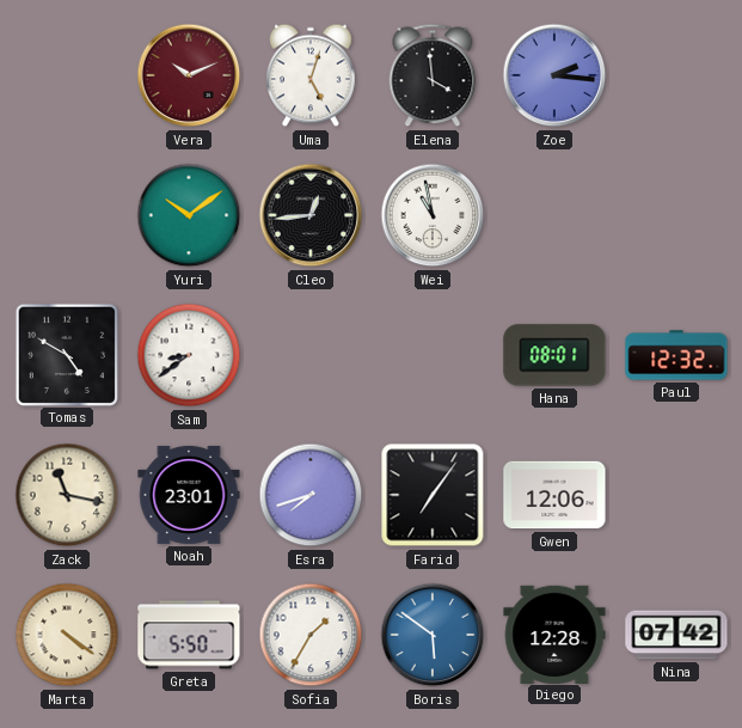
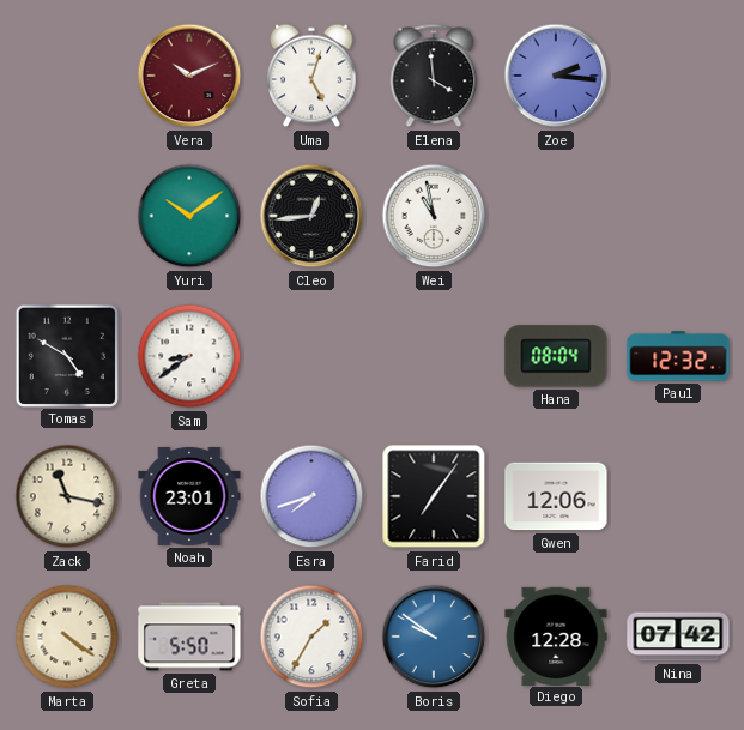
Hana: 08:01 -> 08:04 (556, 356)
Boris: 5:51 -> 9:51 (434, 637)
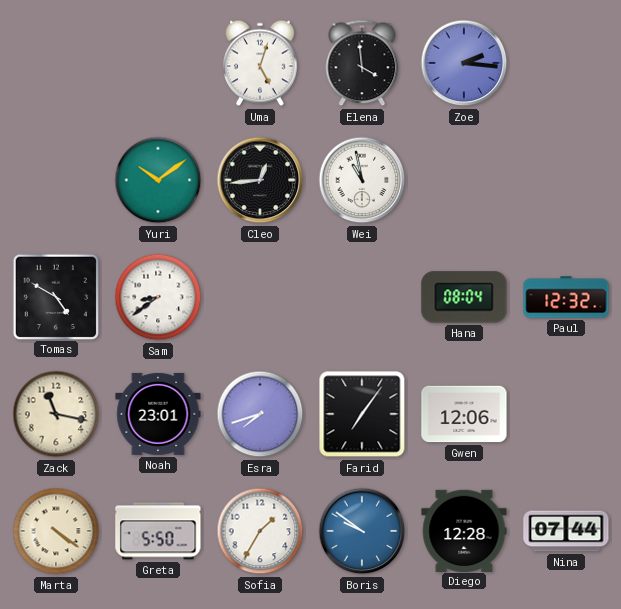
Vera: 10:11 -> none (189, 76)
Nina: 07:42 -> 07:44 (566, 531)
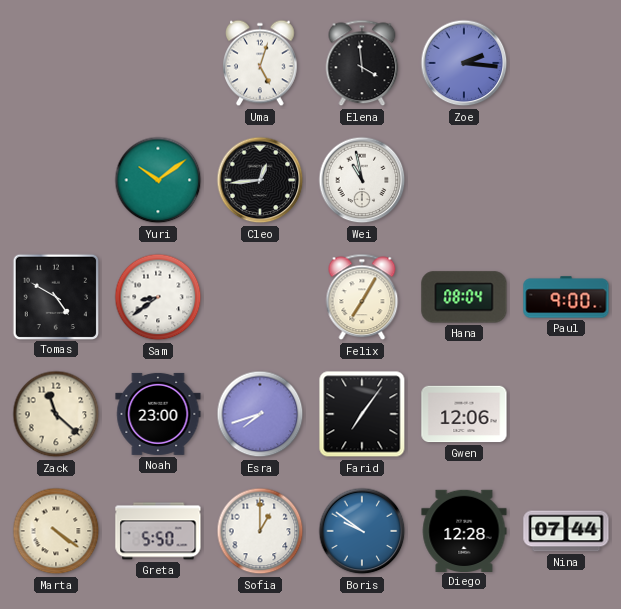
Felix: none -> 7:05 (362, 297)
Paul: 12:32 -> 9:00 (566, 297)
Zack: 11:17 -> 11:22 (56, 414)
Noah: 23:01 -> 23:00 (158, 414)
Sofia: 1:35 -> 1:00 (260, 531)
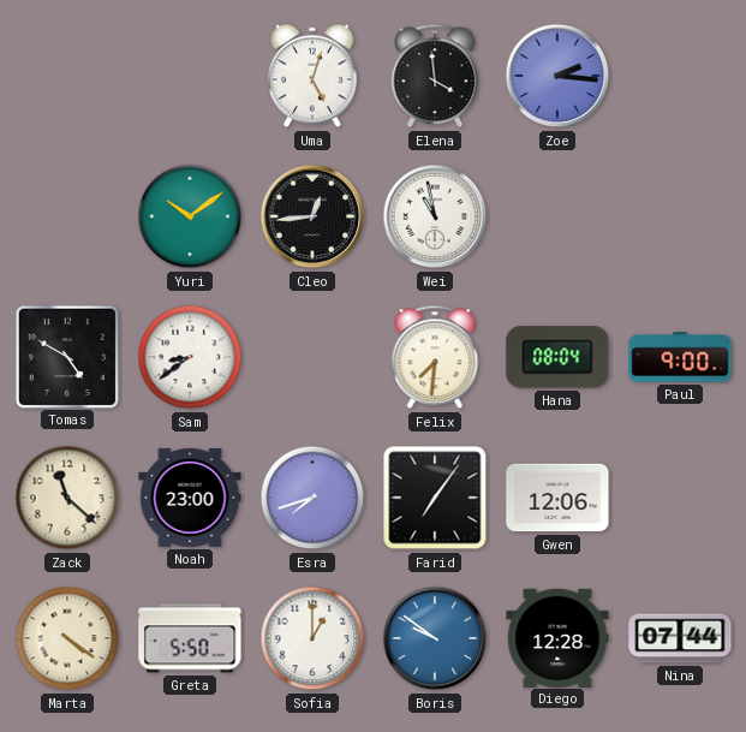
Felix: 7:05 -> 7:31 (435, 357)
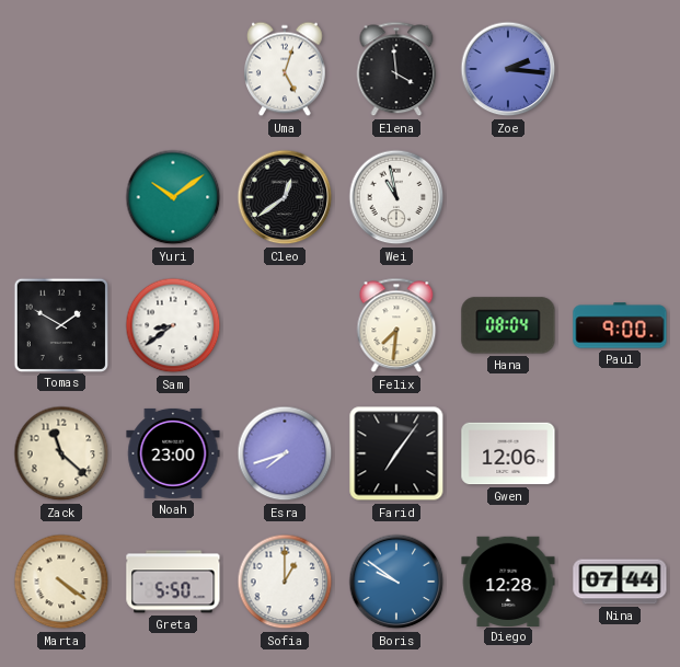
Cleo: 12:44 -> 12:39 (285, 197)
Tomas: 4:50 -> 1:50 (60, 324)
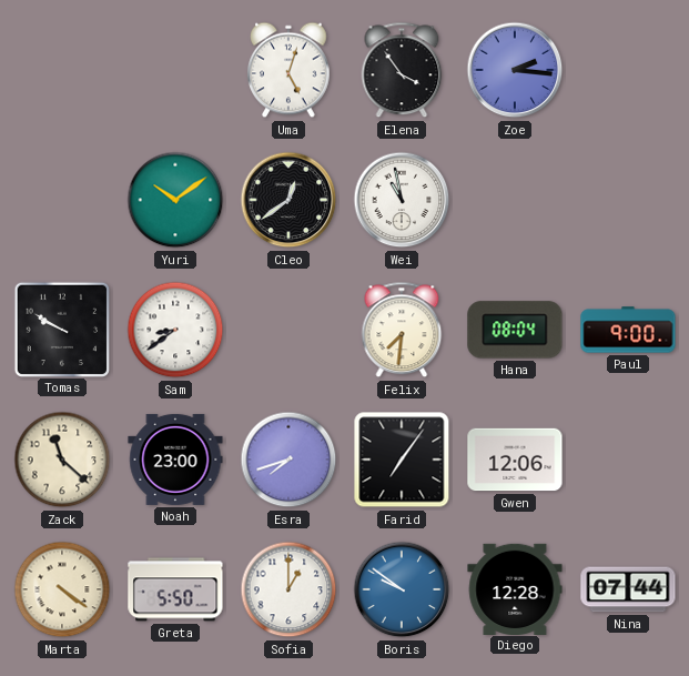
Elena: 3:59 -> 3:54 (402, 70)
Tomas: 1:50 -> 9:50 (61, 329)
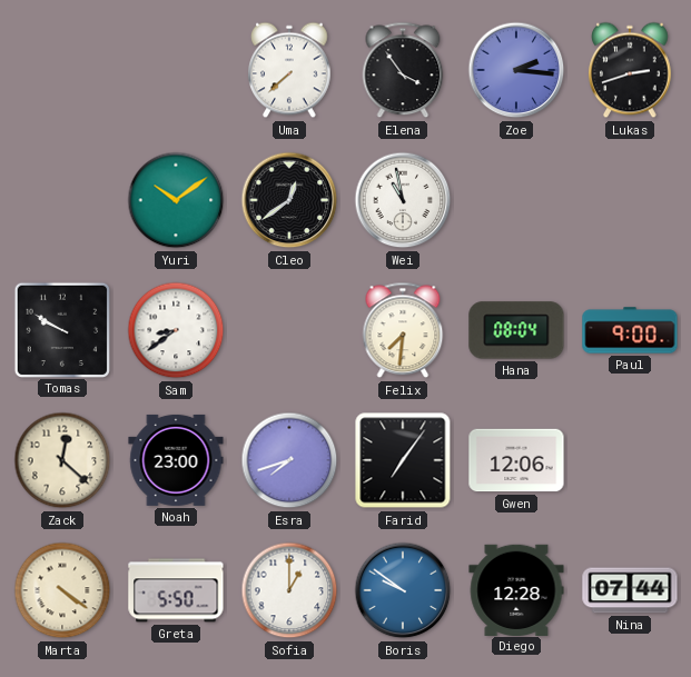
Uma: 5:03 -> 7:38 (290, 70)
Lukas: none -> 2:42 (631, 70)
Zack: 11:22 -> 12:22 (62, 460)
